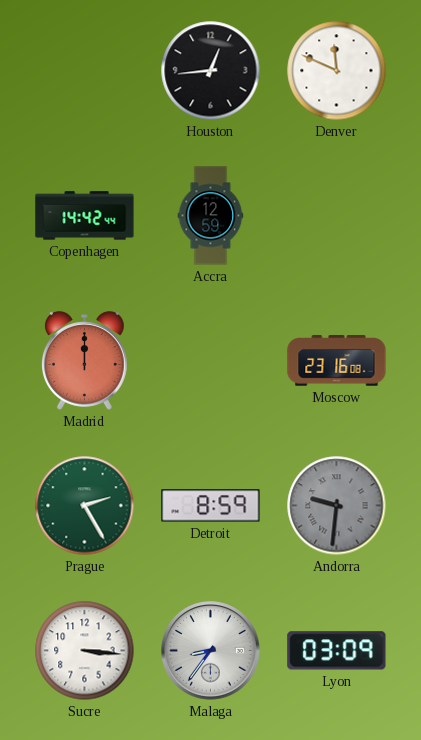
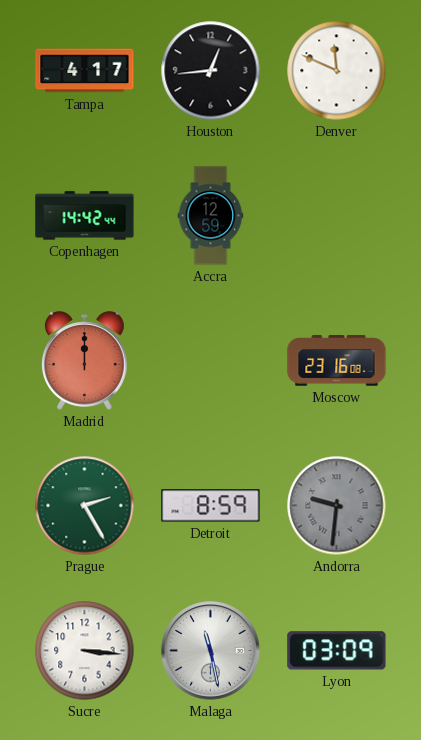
Tampa: none -> 4:17 (85, 71)
Malaga: 8:36 -> 11:28 (211, 651)
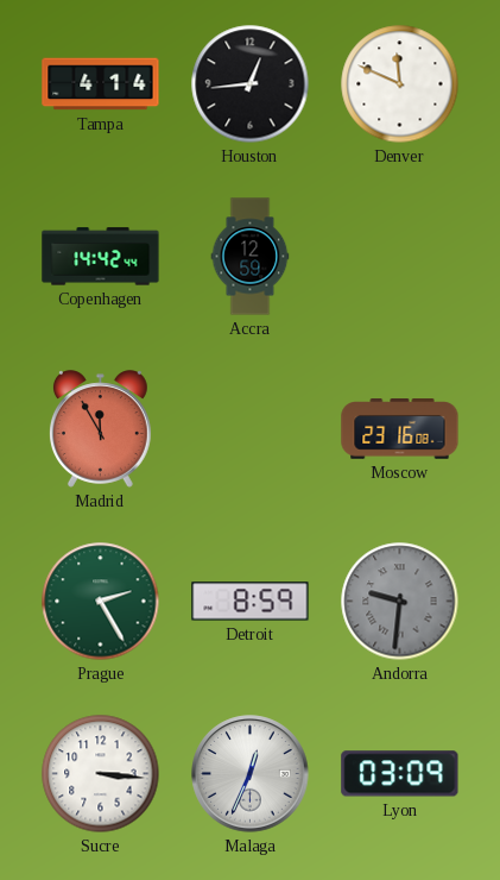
Tampa: 4:17 -> 4:14 (101, 84)
Madrid: 12:00 -> 11:55 (100, 429)
Malaga: 11:28 -> 12:34 (251, 774)
